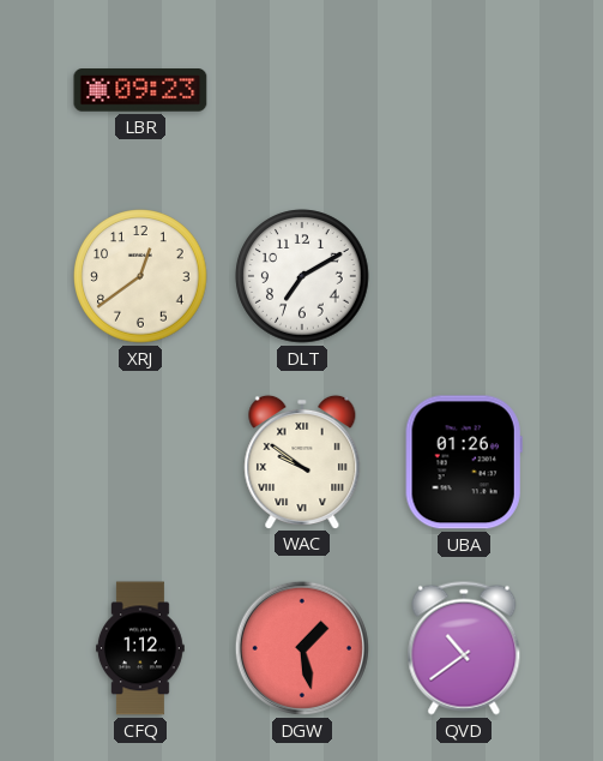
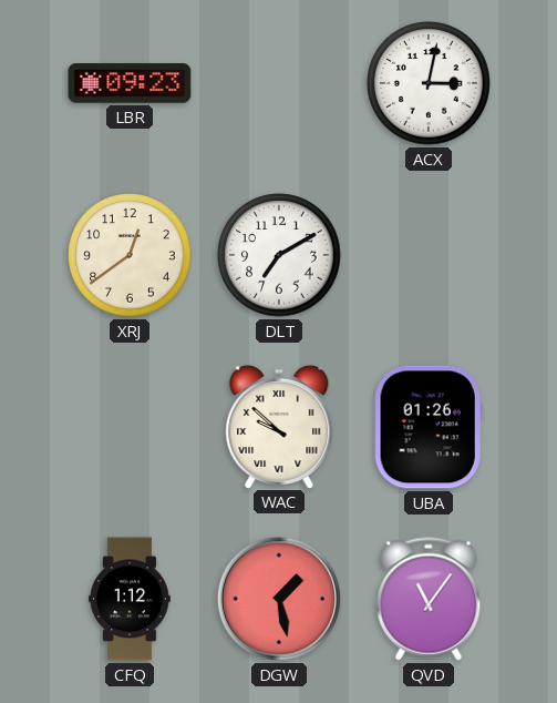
ACX: none -> 3:02 (429, 83)
WAC: 9:51 -> 9:52 (279, 426)
QVD: 10:39 -> 11:06 (429, 599)
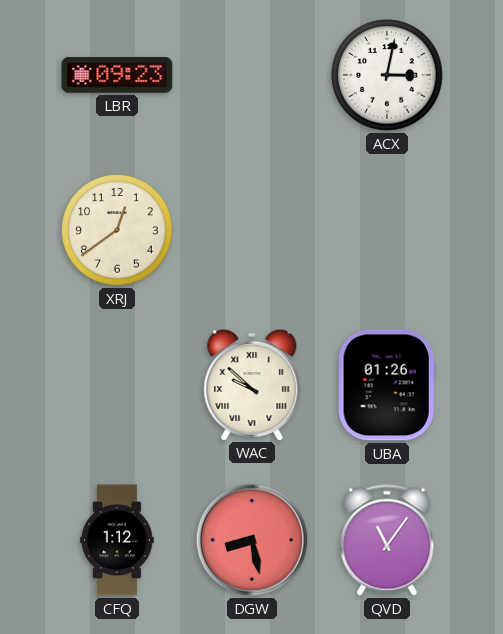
DLT: 7:10 -> none (279, 255)
DGW: 1:28 -> 8:28 (252, 540)
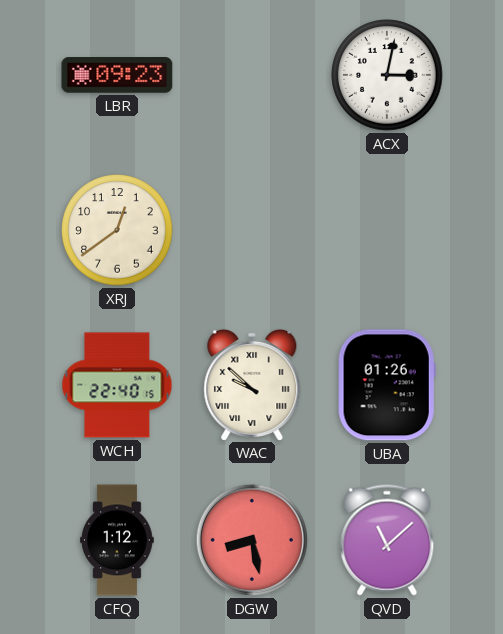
WCH: none -> 22:40 (117, 385)
QVD: 11:06 -> 11:08 (387, 540)
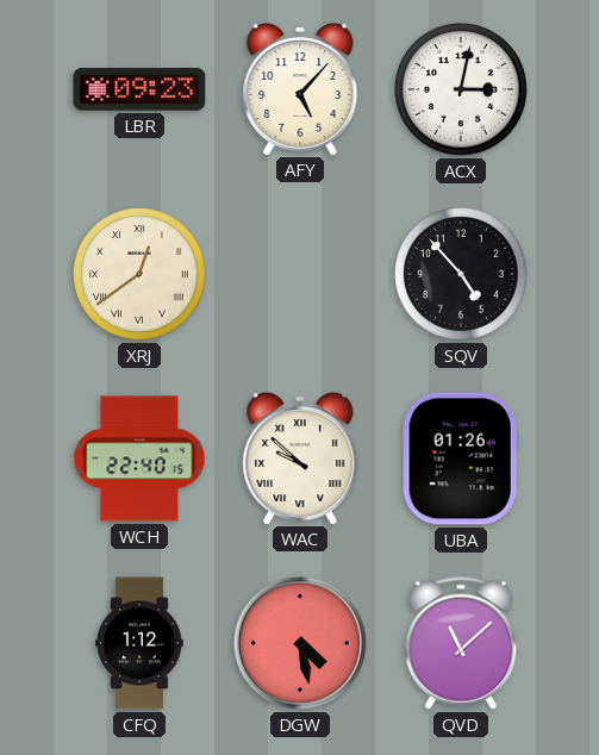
AFY: none -> 5:07 (300, 88)
XRJ numerals: Arabic -> Roman (139, 274)
SQV: none -> 4:53 (461, 274)
DGW: 8:28 -> 4:28 (300, 643)
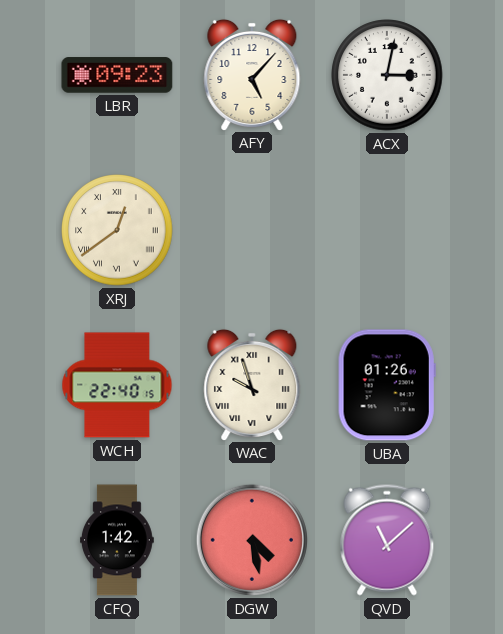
SQV: 4:53 -> none (461, 274)
WAC: 9:52 -> 9:57 (252, 384)
CFQ: 1:12 -> 1:42 (117, 540)
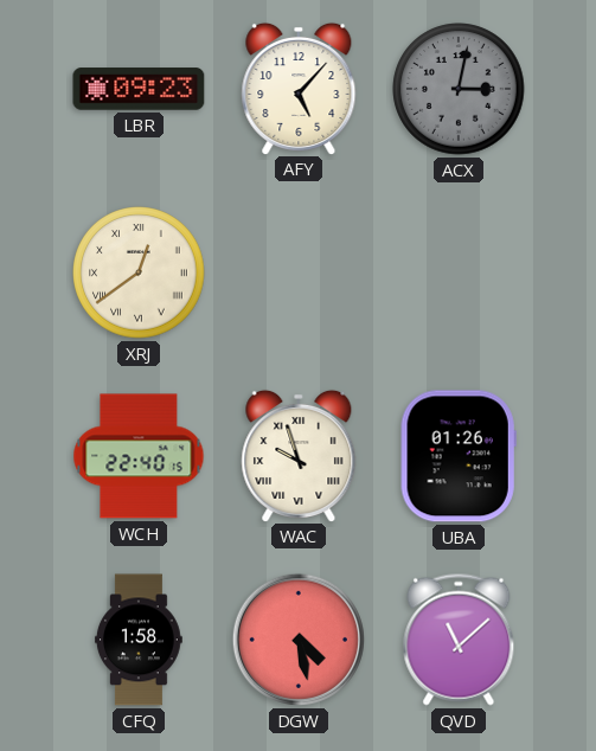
ACX dial: white -> grey (459, 89)
CFQ: 1:42 -> 1:58 (139, 640)
